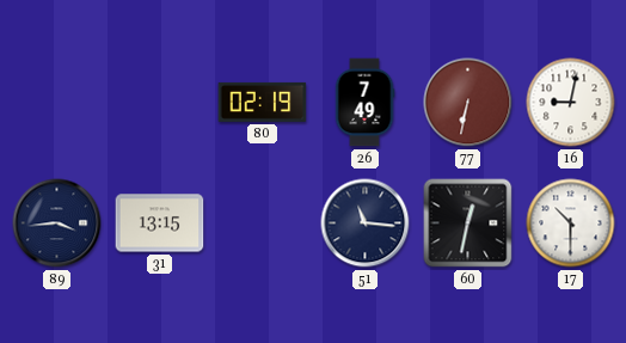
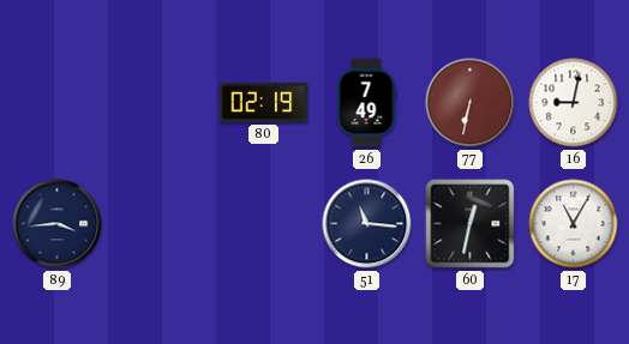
31: 13:15 -> none (160, 223)
17: 10:30 -> 11:05 (574, 224)
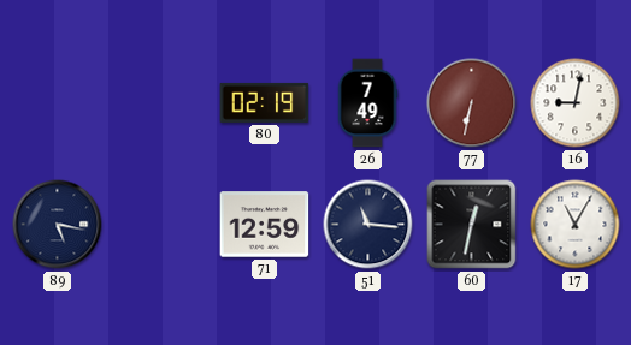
89: 3:44 -> 5:17 (58, 225)
71: none -> 12:59 (265, 225)
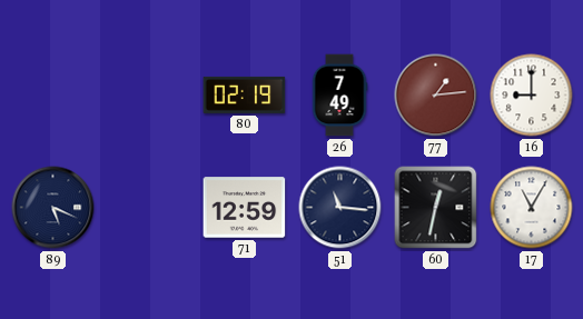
77: 6:32 -> 1:14 (436, 96)
16: 9:02 -> 9:00 (532, 96)
89: 5:17 -> 5:19 (53, 208)
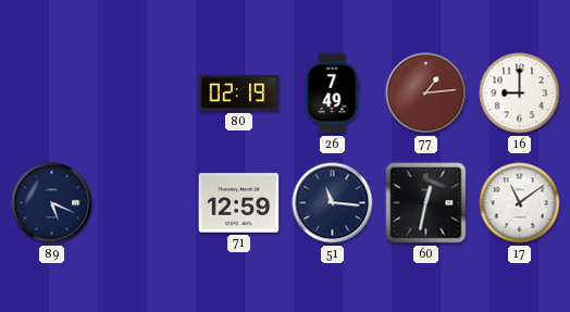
17: 11:05 -> 11:09 (520, 203)
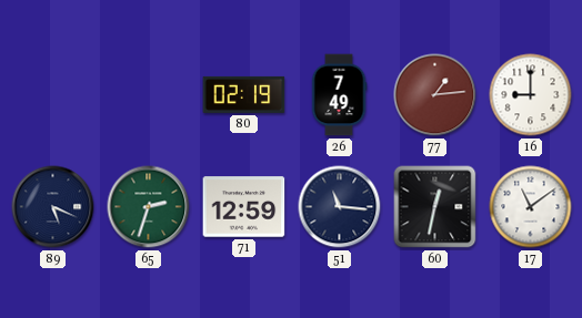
65: none -> 2:33 (149, 207)
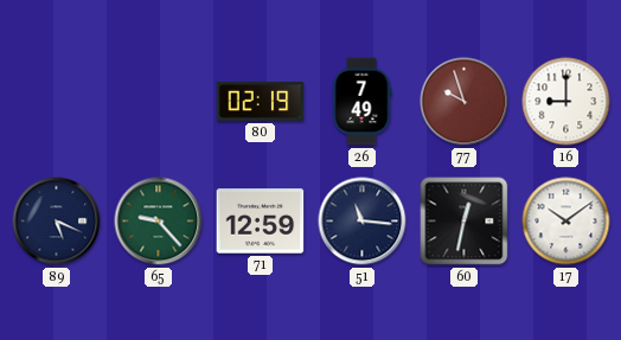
77: 1:14 -> 9:57 (465, 102)
65: 2:33 -> 9:23 (159, 222)
17: 11:09 -> 10:09 (566, 222)
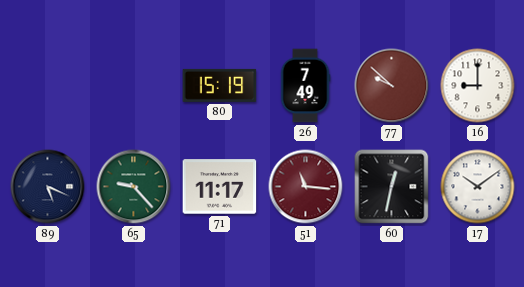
80: 02:19 -> 15:19 (220, 85)
77: 9:57 -> 9:52 (392, 86)
71: 12:59 -> 11:17 (220, 187)
51 dial: navy -> burgundy (306, 187)
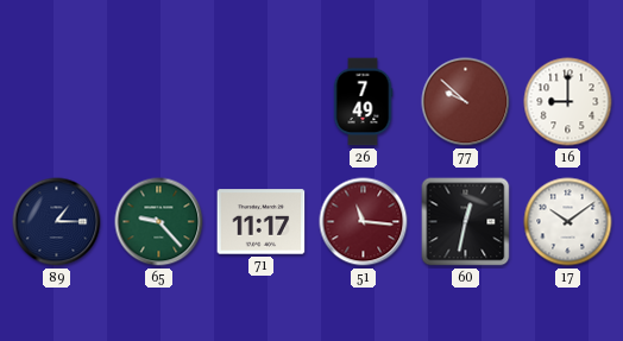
80: 15:19 -> none (220, 85)
89: 5:19 -> 1:15 (57, 222)
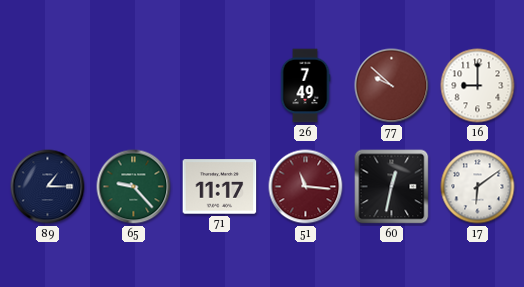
17: 10:09 -> 6:09 (478, 187)
